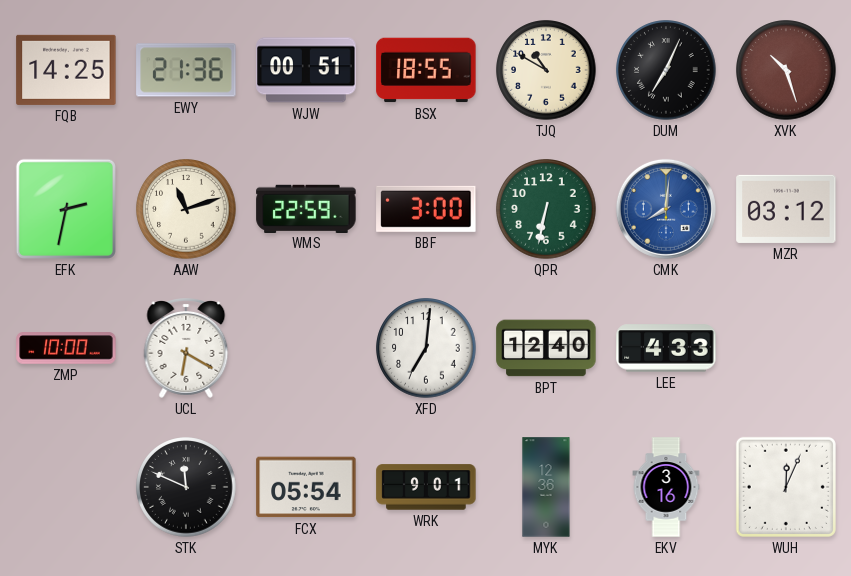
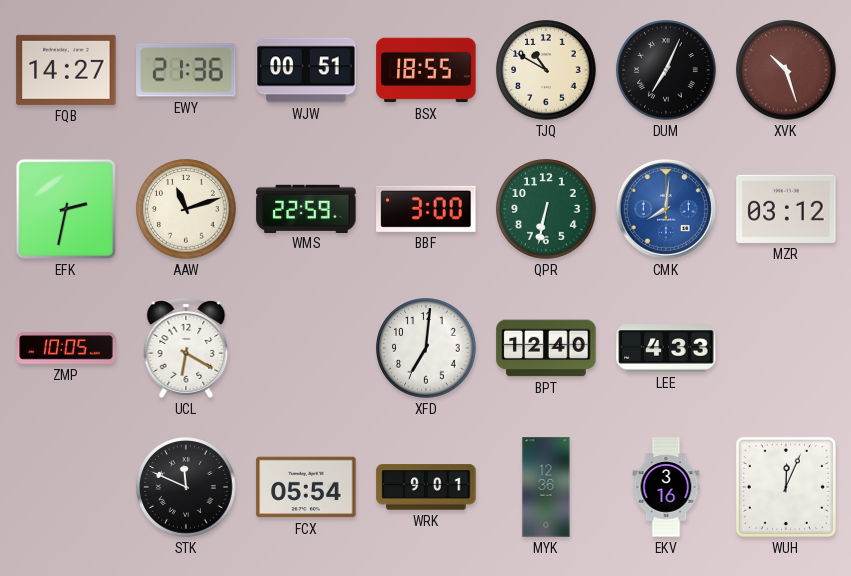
FQB: 14:25 -> 14:27 (66, 70)
ZMP: 10:00 -> 10:05 (66, 348)
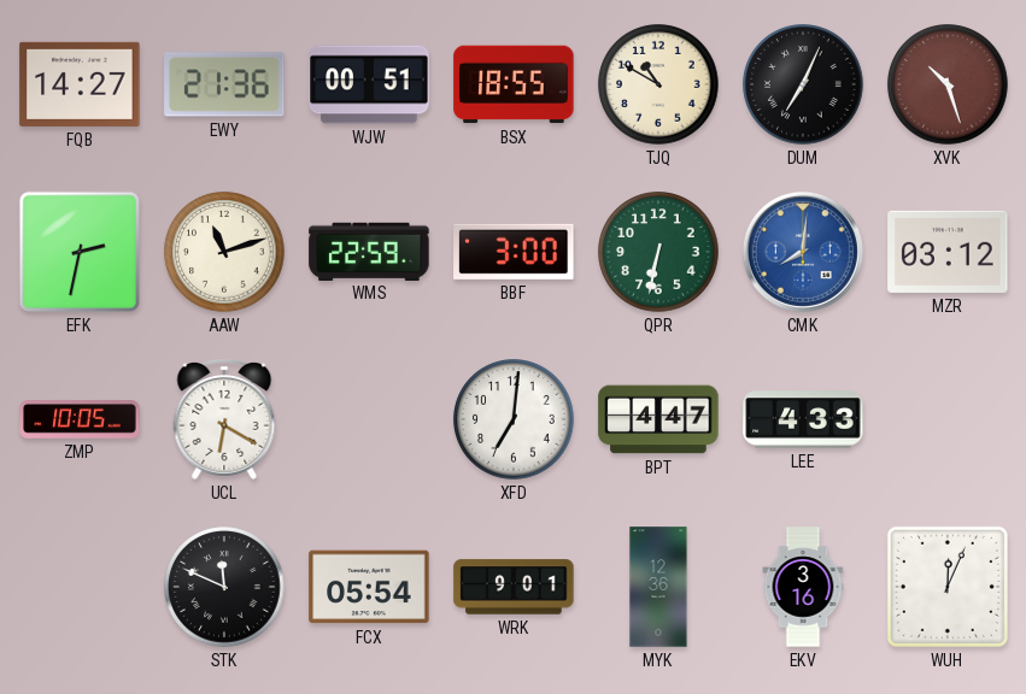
BPT: 12:40 -> 4:47 (658, 419)
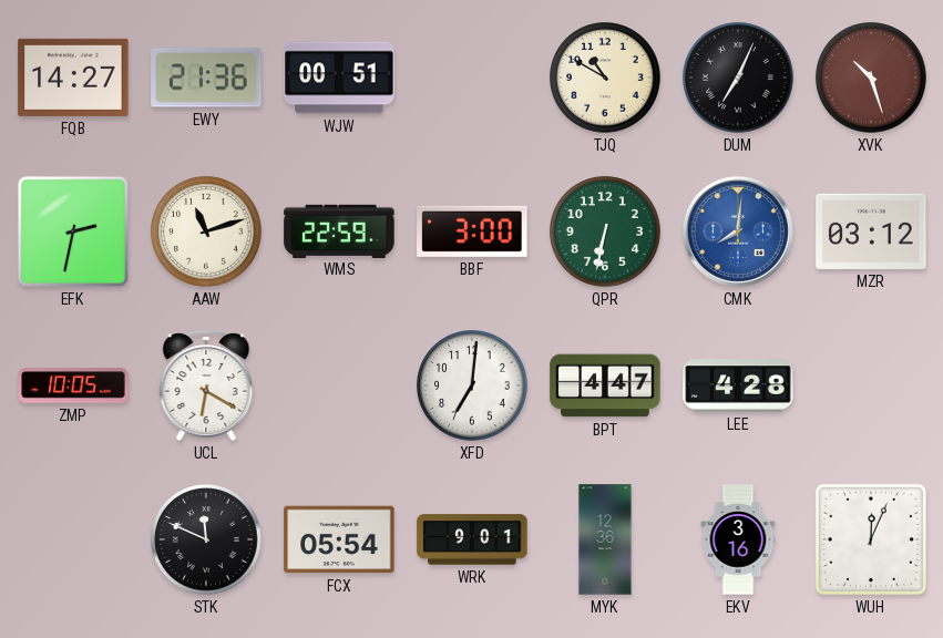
BSX: 18:55 -> none (514, 84)
LEE: 4:33 -> 4:28 (738, 385)
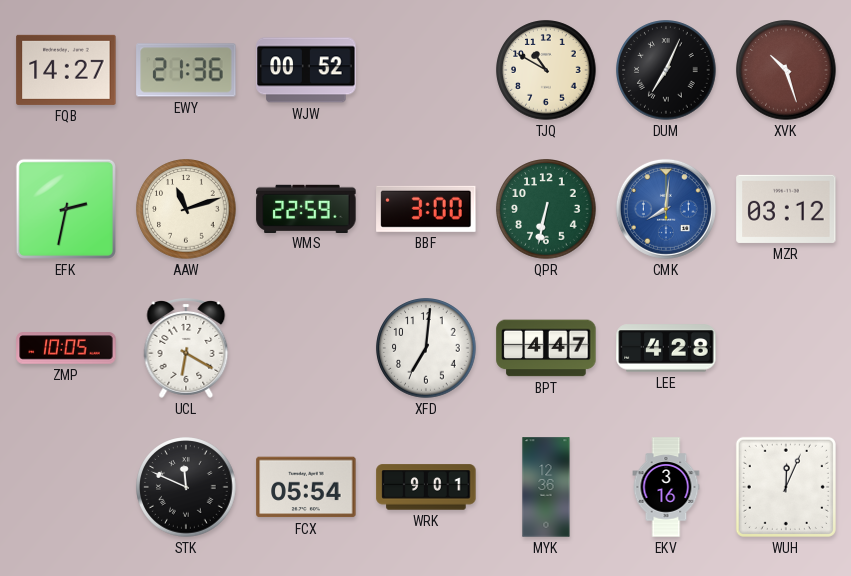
WJW: 00:51 -> 00:52 (306, 70)
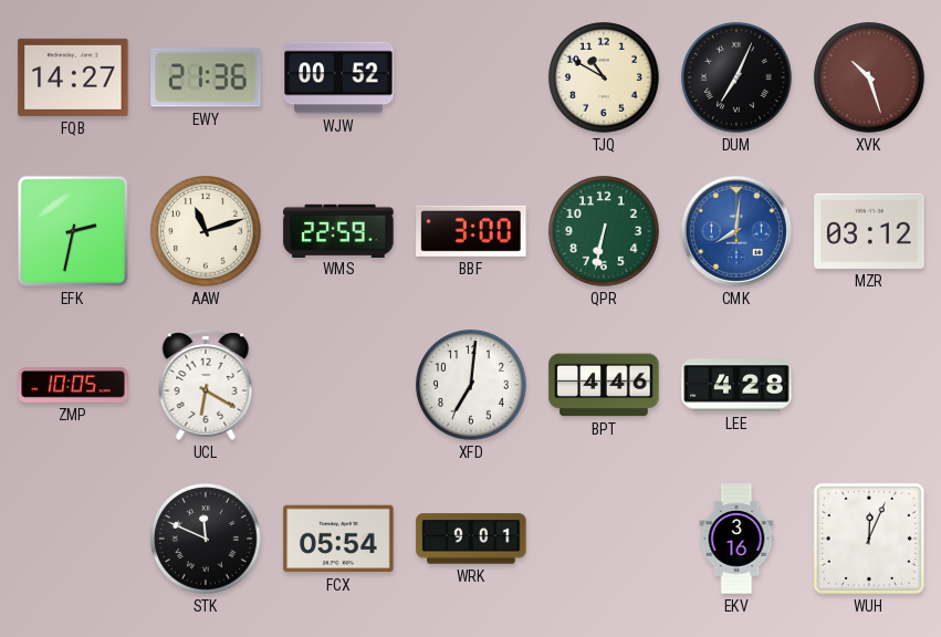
BPT: 4:47 -> 4:46 (604, 385)
MYK: 12:36 -> none (546, 487)
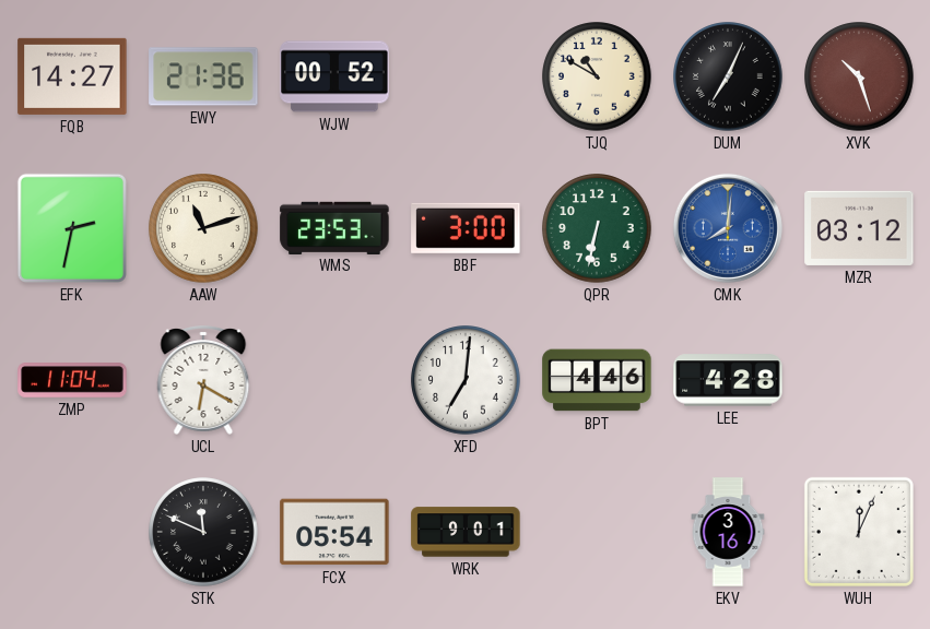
WMS: 22:59 -> 23:53 (334, 227)
ZMP: 10:05 -> 11:04 (72, 380)
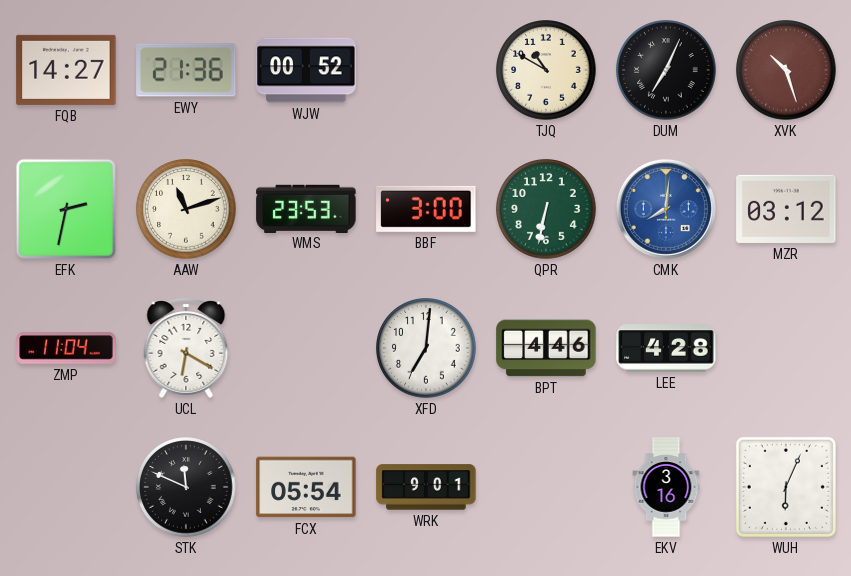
WUH: 12:04 -> 6:04 (786, 487)
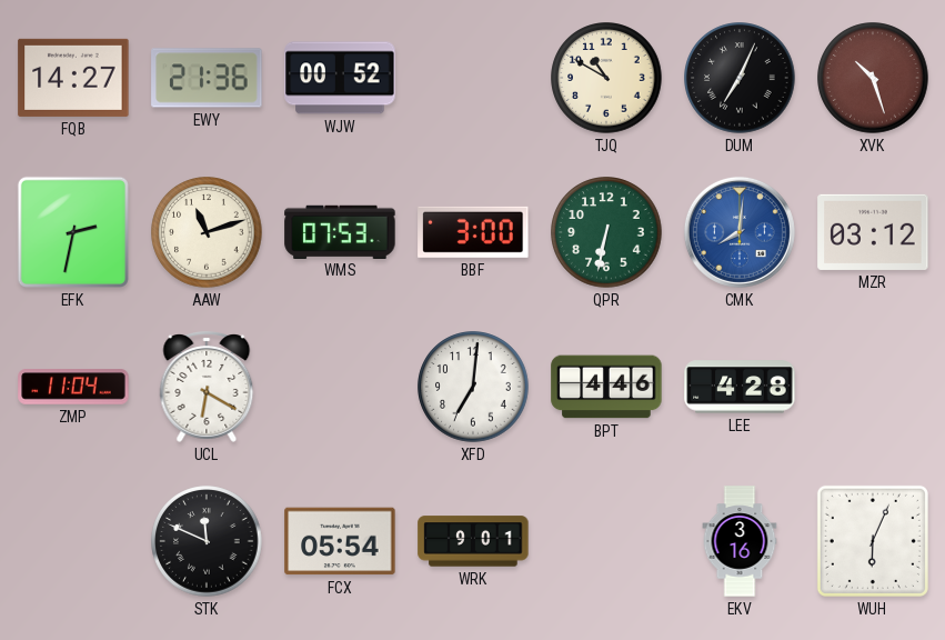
WMS: 23:53 -> 07:53 (340, 231)
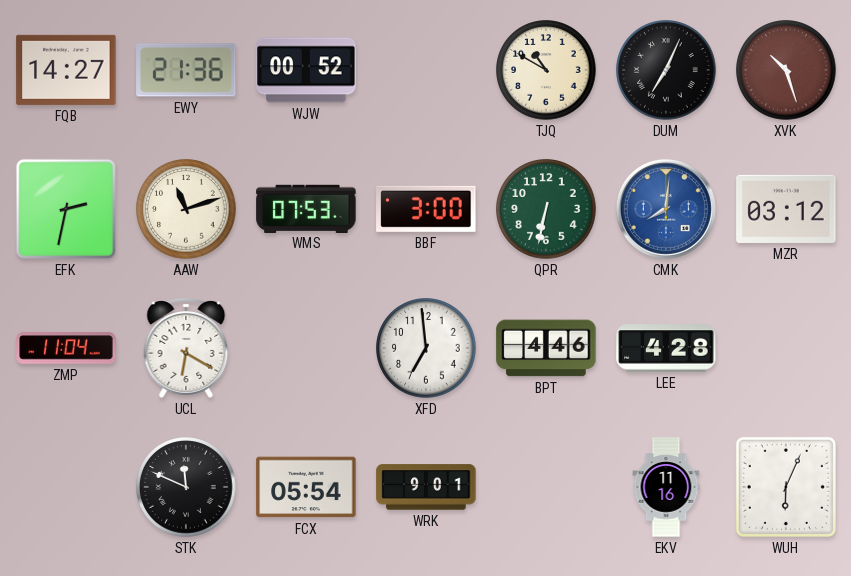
XFD: 7:01 -> 6:59 (426, 348)
EKV: 3:16 -> 11:16 (666, 487)
